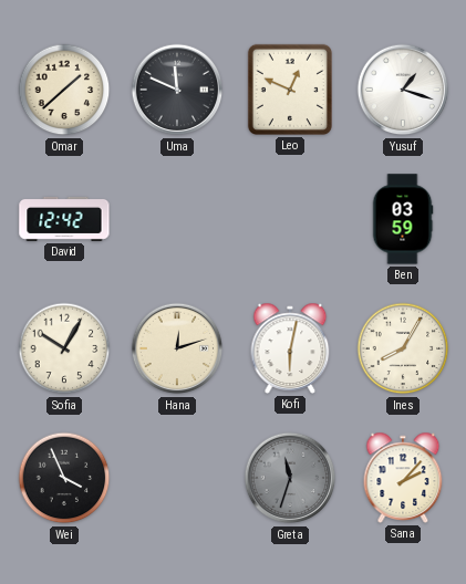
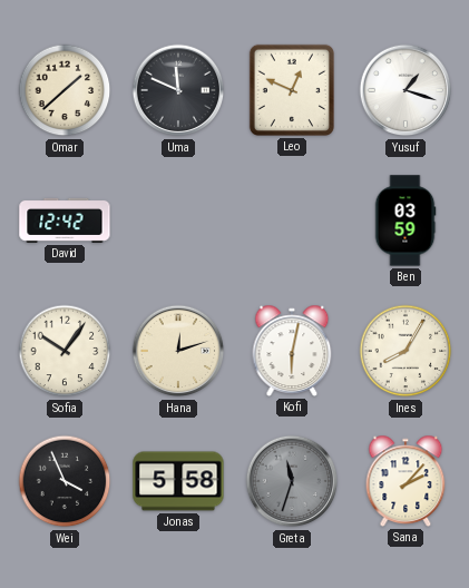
Sofia: 10:05 -> 10:06 (65, 351)
Jonas: none -> 5:58 (178, 481)
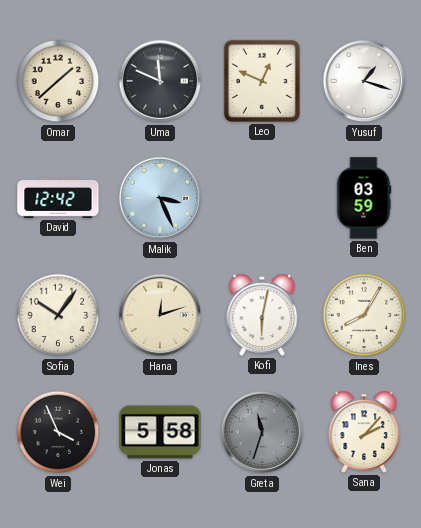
Malik: none -> 3:26 (160, 198)
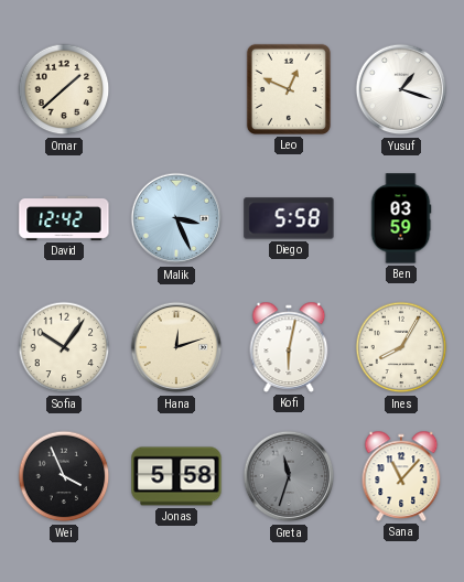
Uma: 11:49 -> none (160, 81)
Diego: none -> 5:58 (289, 218)
Sana: 2:07 -> 11:07 (401, 476)
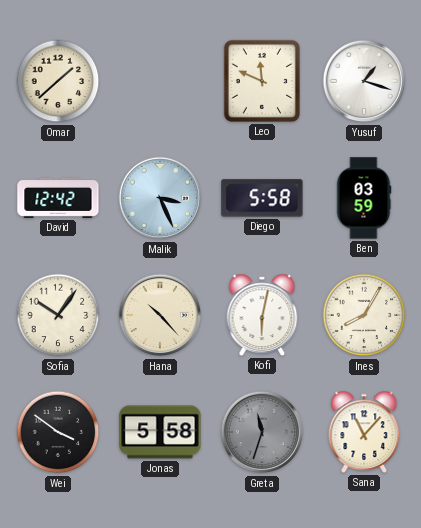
Leo: 12:49 -> 11:49 (262, 81)
Hana: 12:12 -> 10:23 (160, 315)
Wei: 3:56 -> 3:51 (58, 432)
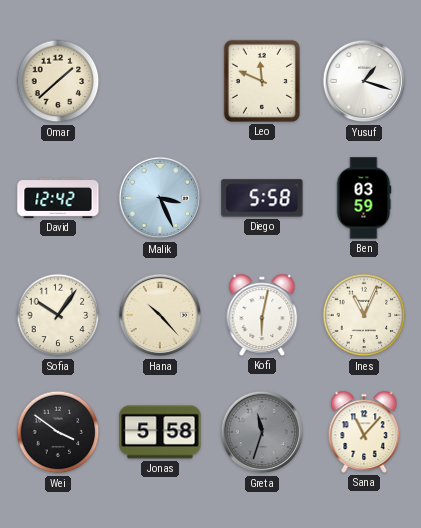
Ines: 8:05 -> 11:04 (364, 315)
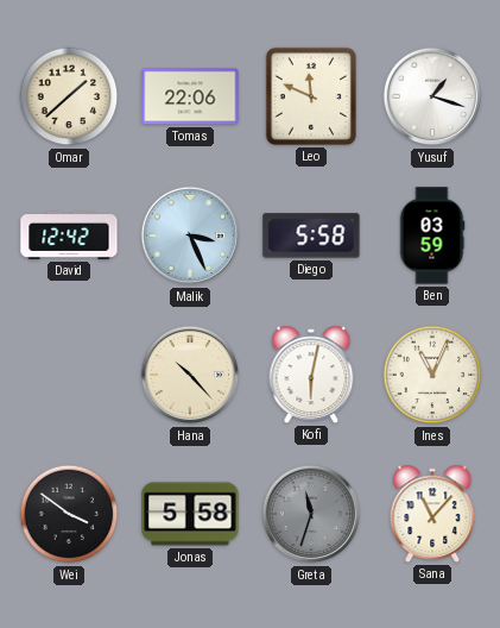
Tomas: none -> 22:06 (190, 96)
Sofia: 10:06 -> none (58, 315)
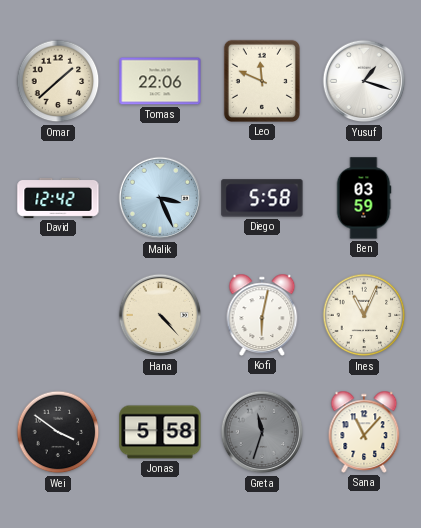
Hana: 10:23 -> 4:23 (160, 315)
